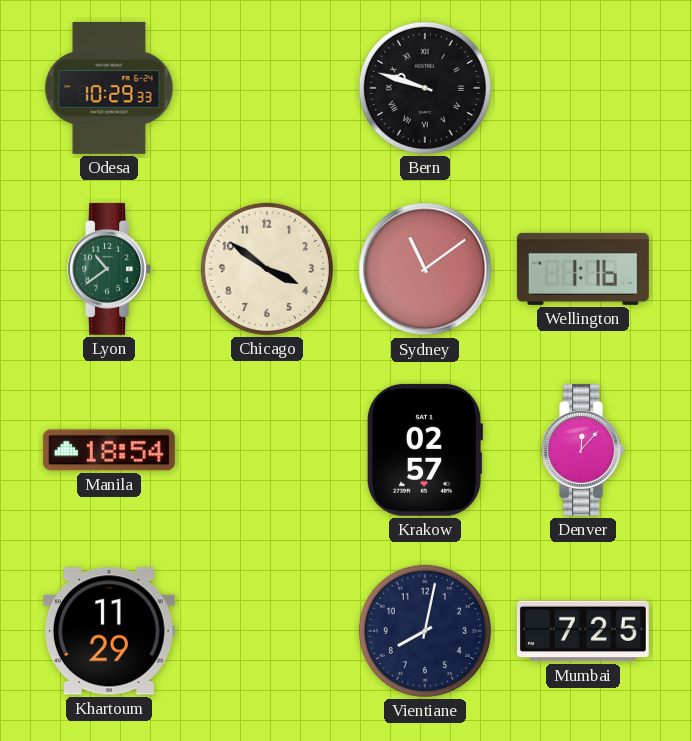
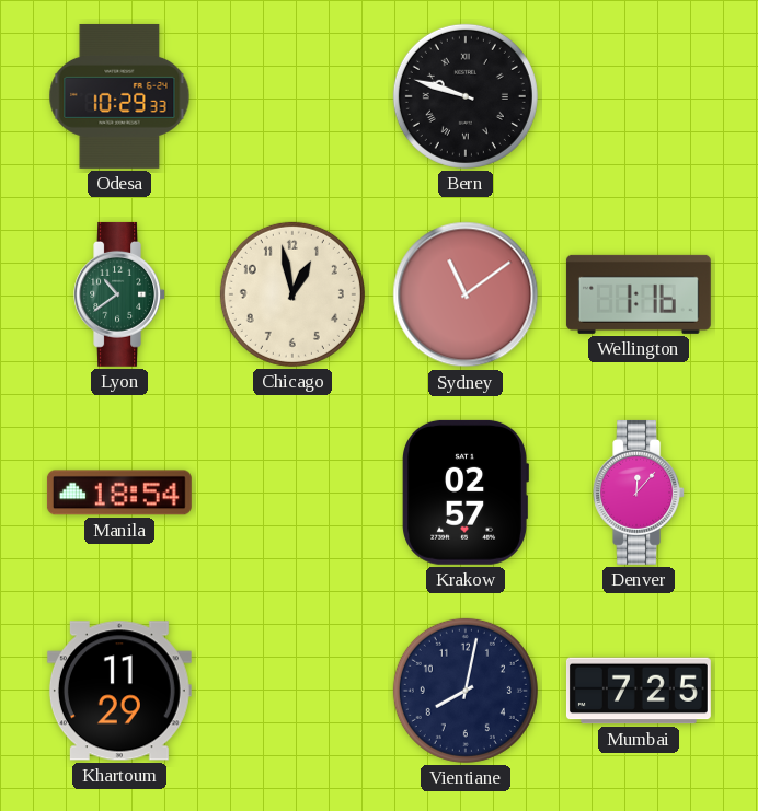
Chicago: 3:51 -> 12:58 (292, 294)
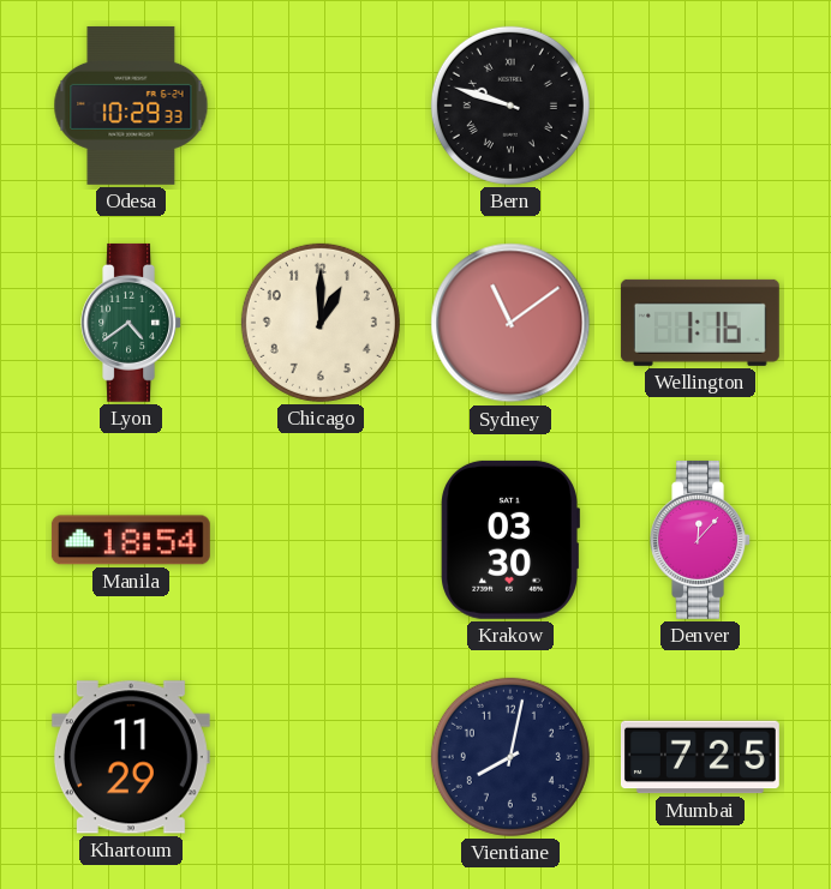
Lyon: 10:39 -> 4:39 (131, 323)
Chicago: 12:58 -> 1:00 (321, 323)
Krakow: 02:57 -> 03:30 (510, 540)
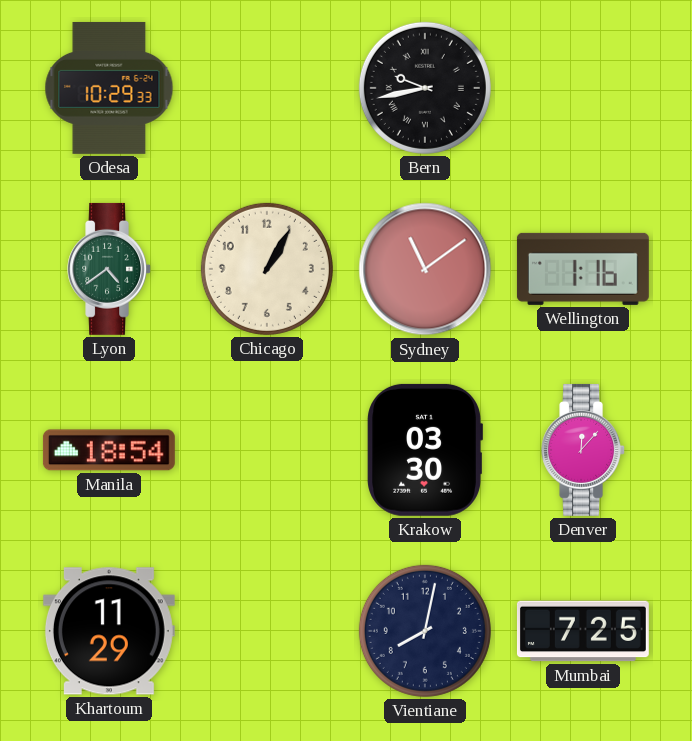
Bern: 9:48 -> 9:43 (425, 88)
Chicago: 1:00 -> 1:05 (267, 269)
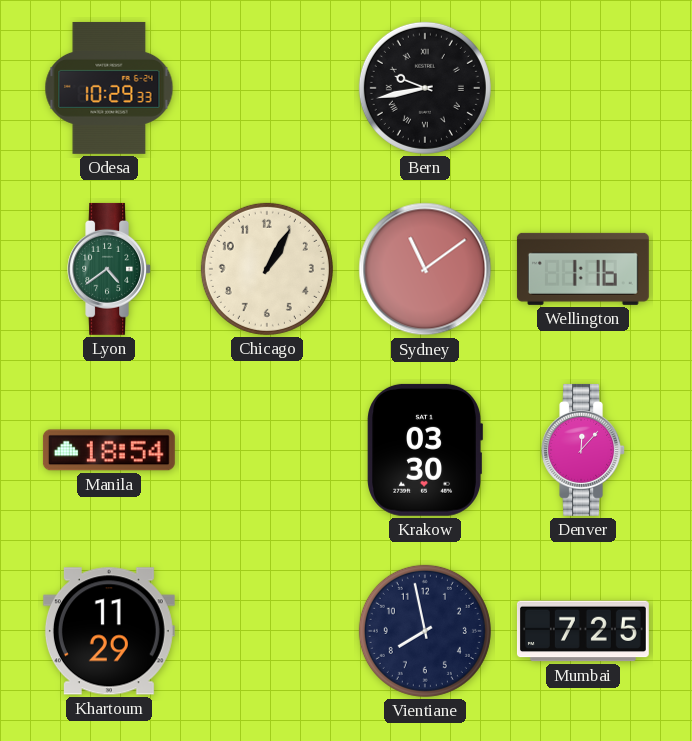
Vientiane: 8:02 -> 7:58 (425, 631)
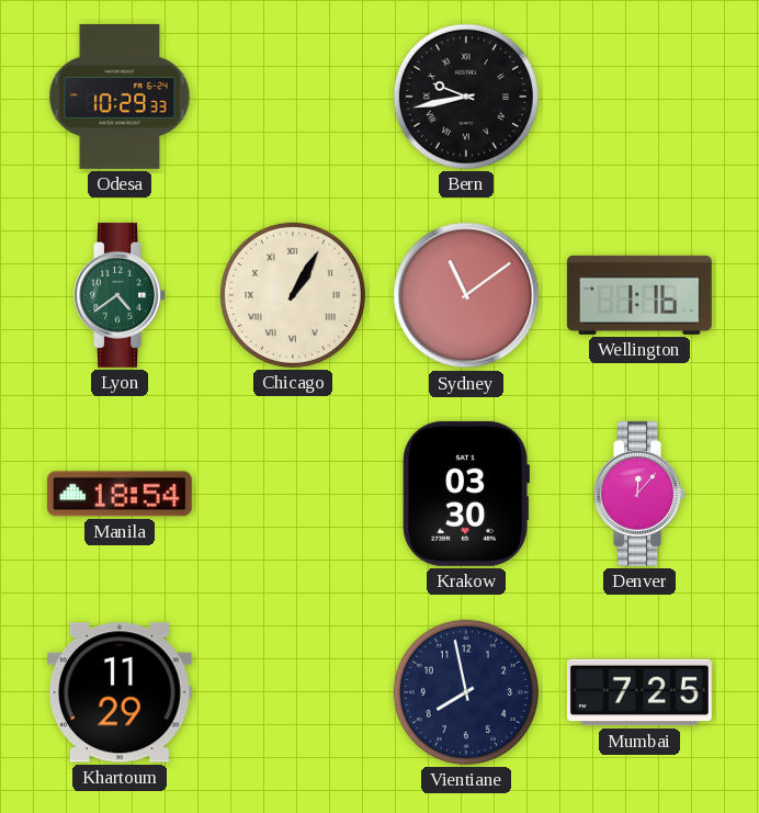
Chicago numerals: Arabic -> Roman (293, 295)
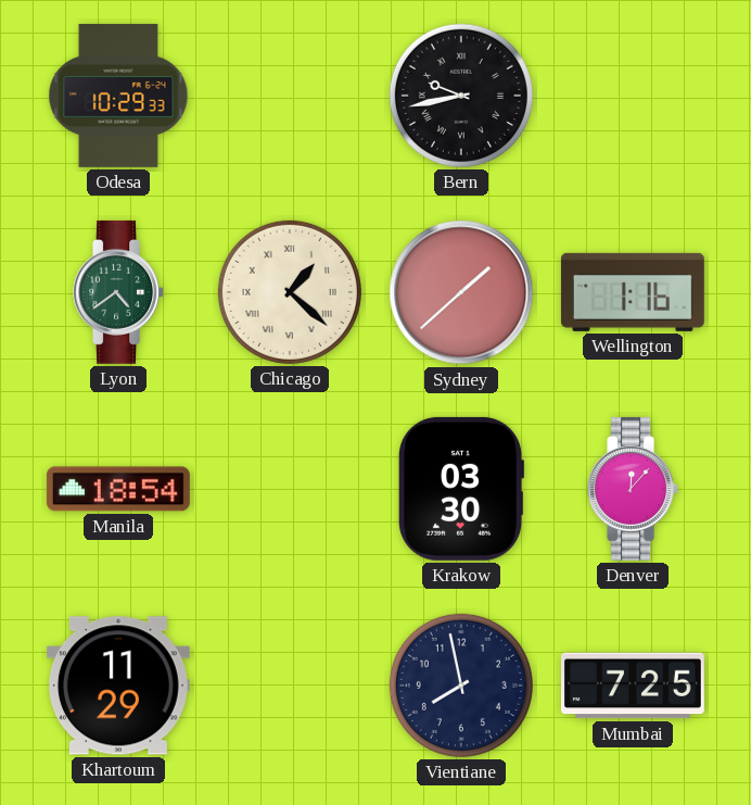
Chicago: 1:05 -> 1:22 (290, 292)
Sydney: 11:09 -> 1:38 (461, 292)
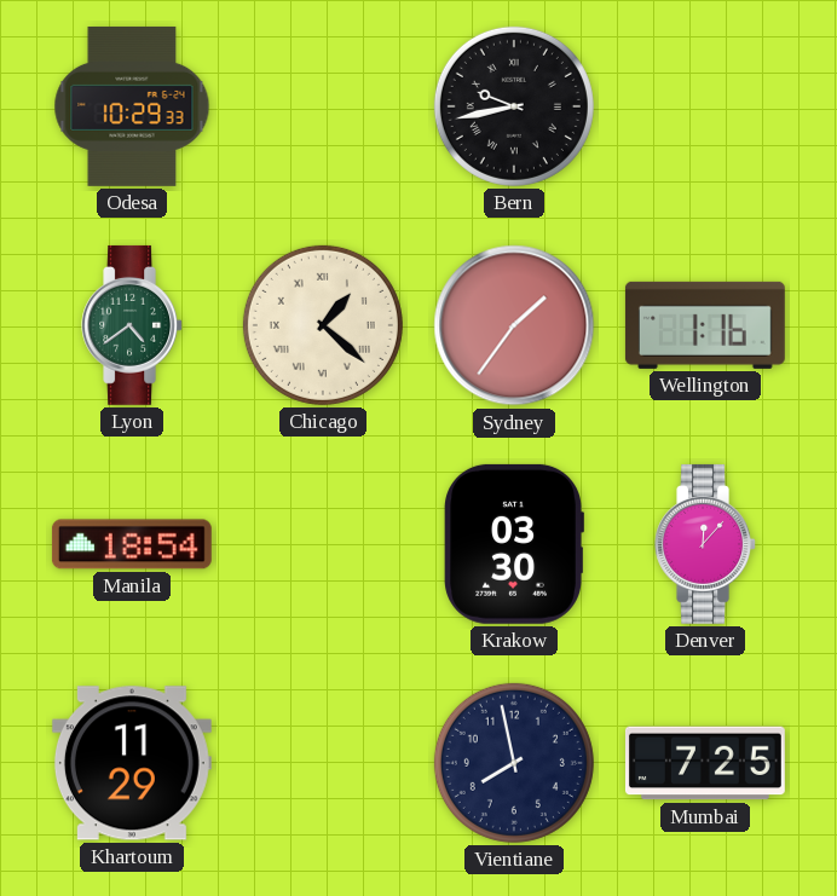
Sydney: 1:38 -> 1:36 (514, 325)
